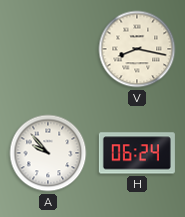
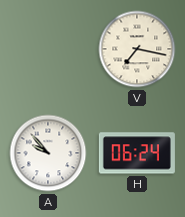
V: 8:17 -> 7:17 (137, 49)
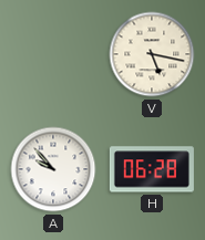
V: 7:17 -> 5:17 (152, 54)
H: 06:24 -> 06:28 (152, 169)
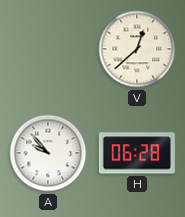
V: 5:17 -> 12:38 (137, 49)
